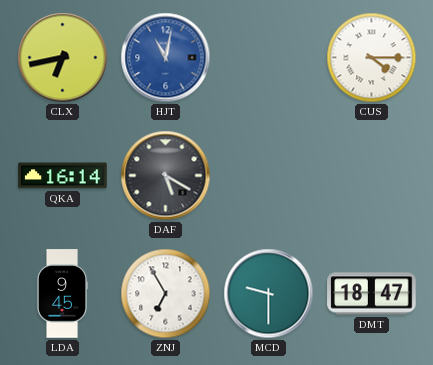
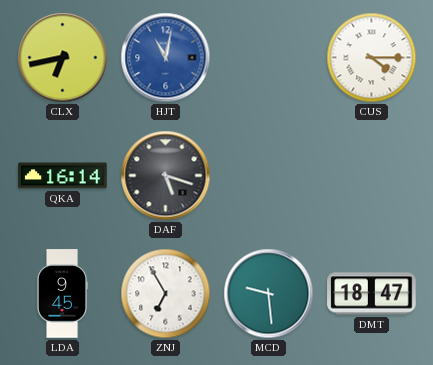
DAF: 5:20 -> 5:18 (166, 176)
MCD: 9:30 -> 9:29 (269, 294)
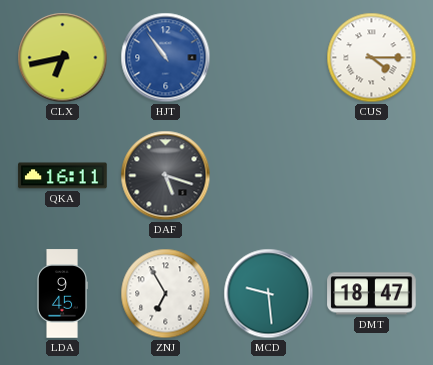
HJT: 11:02 -> 10:54 (166, 58)
QKA: 16:14 -> 16:11 (63, 176)
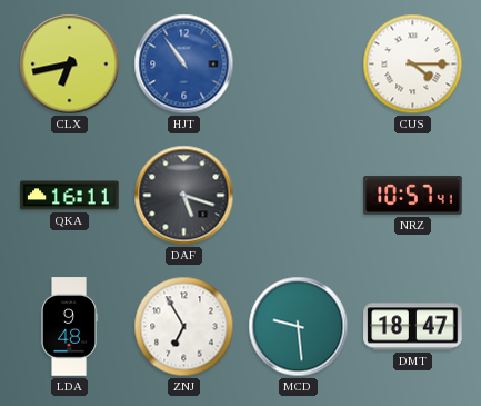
NRZ: none -> 10:57 (413, 195)
LDA: 9:45 -> 9:48 (68, 327)
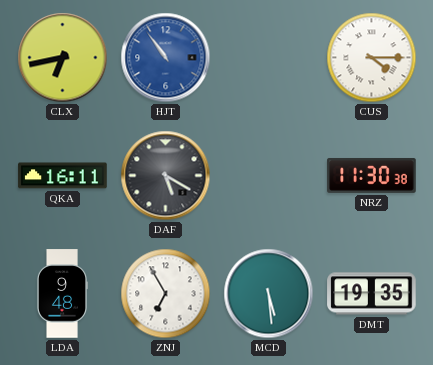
DAF: 5:18 -> 5:20 (166, 176)
NRZ: 10:57 -> 11:30 (372, 175)
MCD: 9:29 -> 5:29 (269, 294)
DMT: 18:47 -> 19:35 (372, 294)
